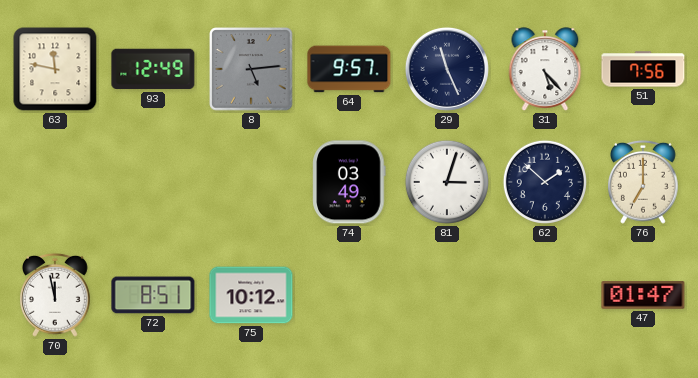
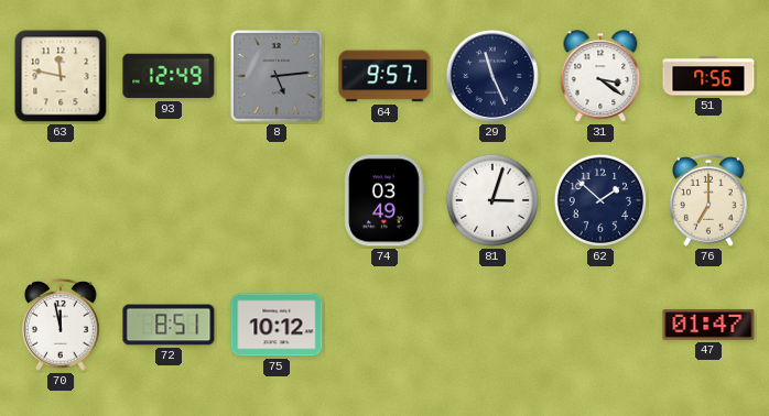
31: 5:23 -> 3:21 (600, 76)
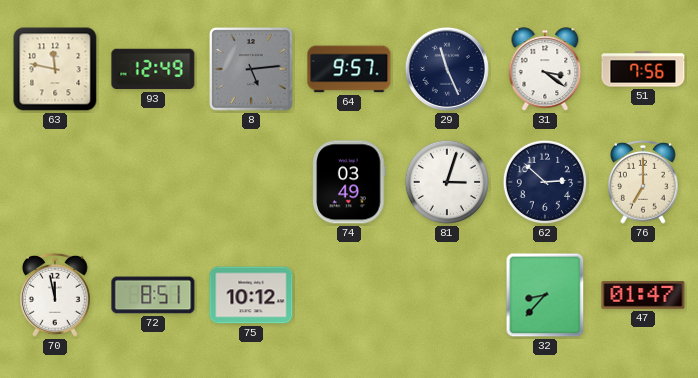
62: 1:52 -> 2:52 (545, 182)
32: none -> 8:37 (545, 295)
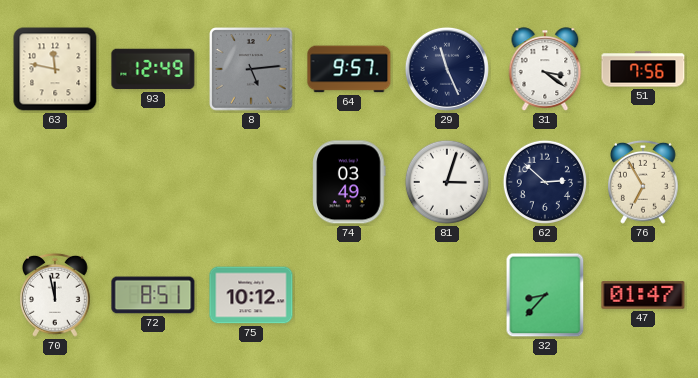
76: 7:00 -> 6:55 (644, 182)
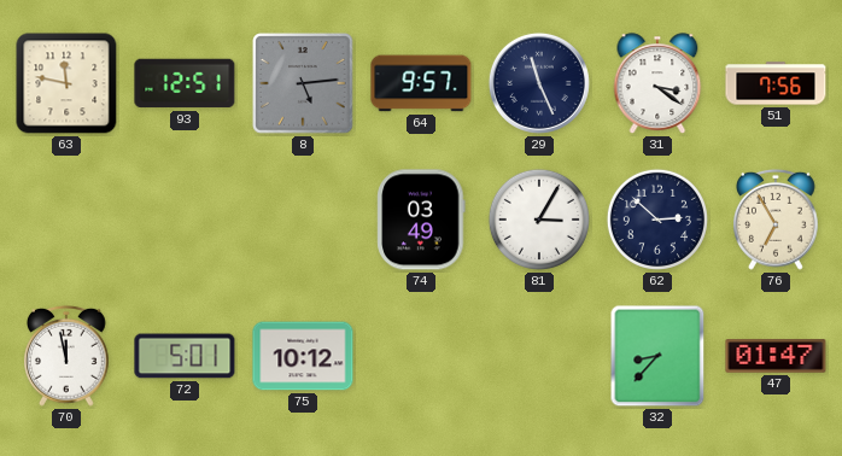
93: 12:49 -> 12:51 (185, 83)
81: 3:03 -> 3:05 (539, 220)
72: 8:51 -> 5:01 (185, 356)
